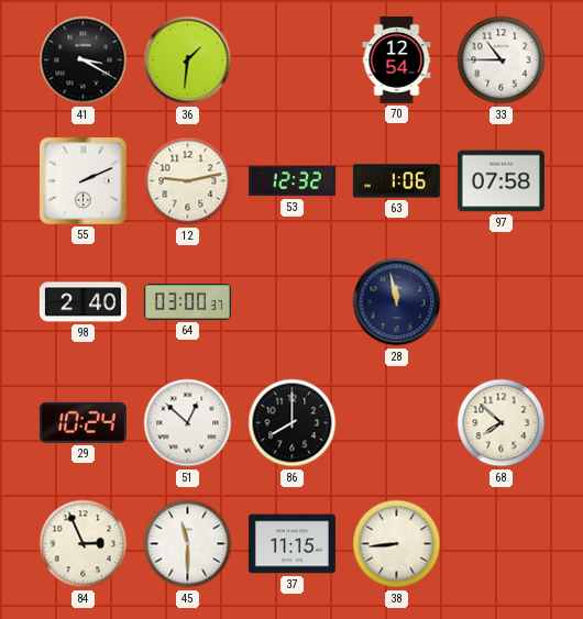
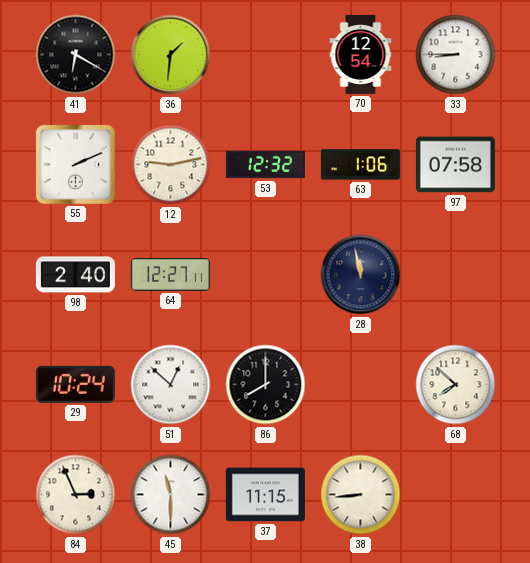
41: 3:20 -> 6:20 (76, 55)
33: 10:45 -> 8:45 (456, 55)
64: 03:00 -> 12:27 (170, 275)
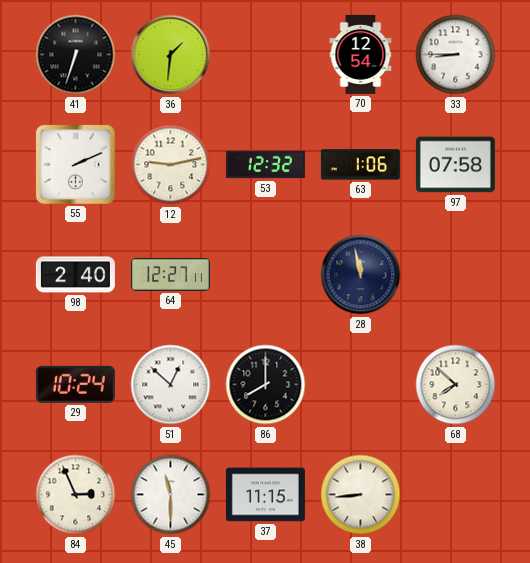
41: 6:20 -> 6:33 (76, 55)
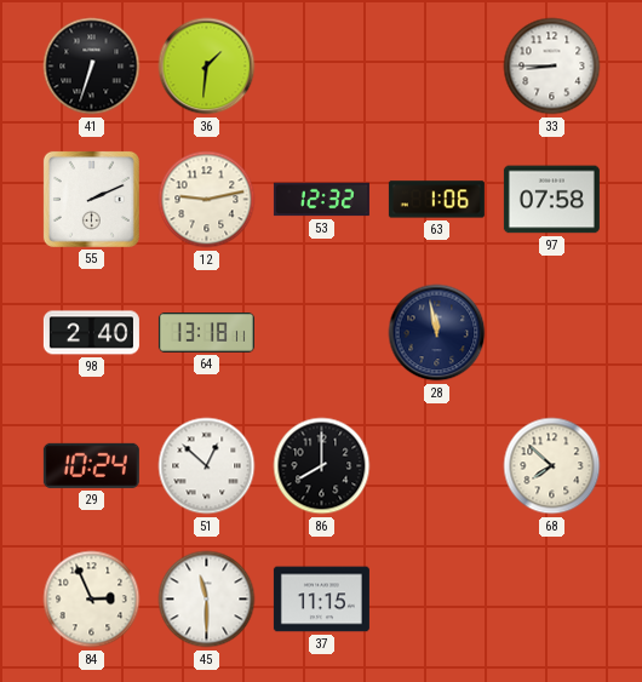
70: 12:54 -> none (361, 54)
64: 12:27 -> 13:18 (206, 333)
38: 8:44 -> none (361, 495)
